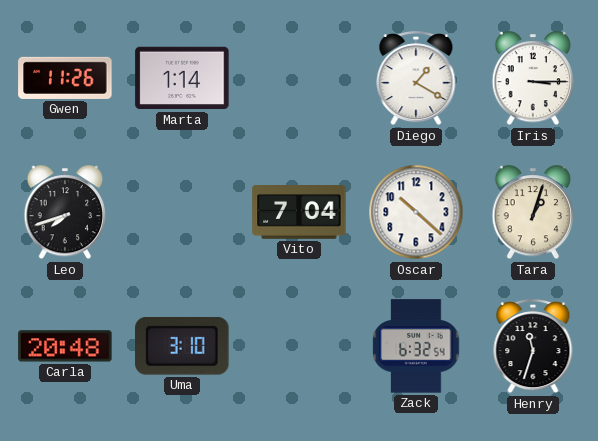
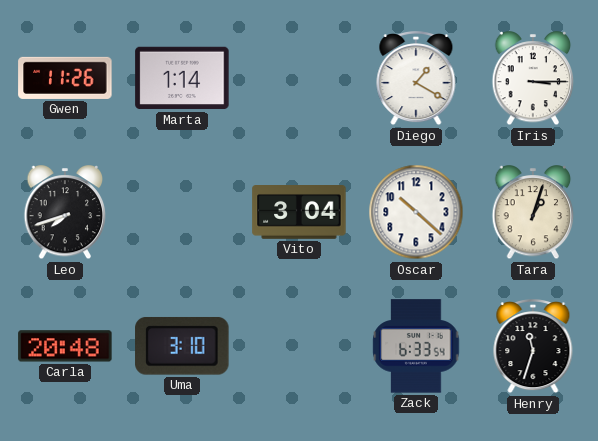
Vito: 7:04 -> 3:04 (299, 213)
Zack: 6:32 -> 6:33 (416, 346)
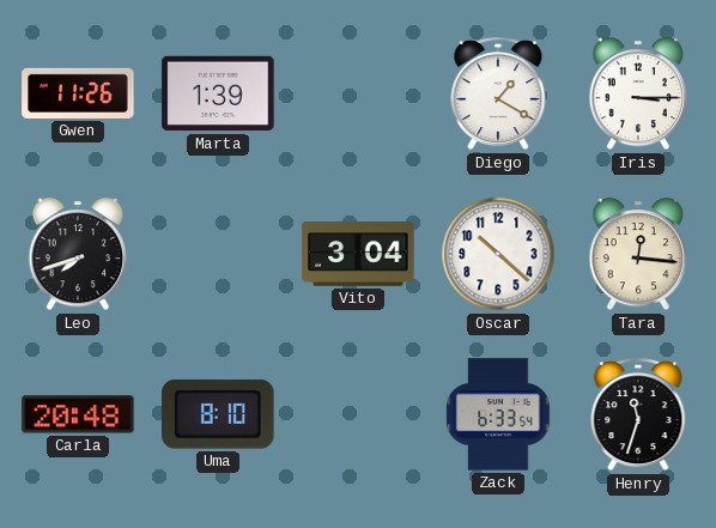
Marta: 1:14 -> 1:39 (218, 93)
Tara: 1:03 -> 12:16 (638, 255)
Uma: 3:10 -> 8:10 (218, 414)
